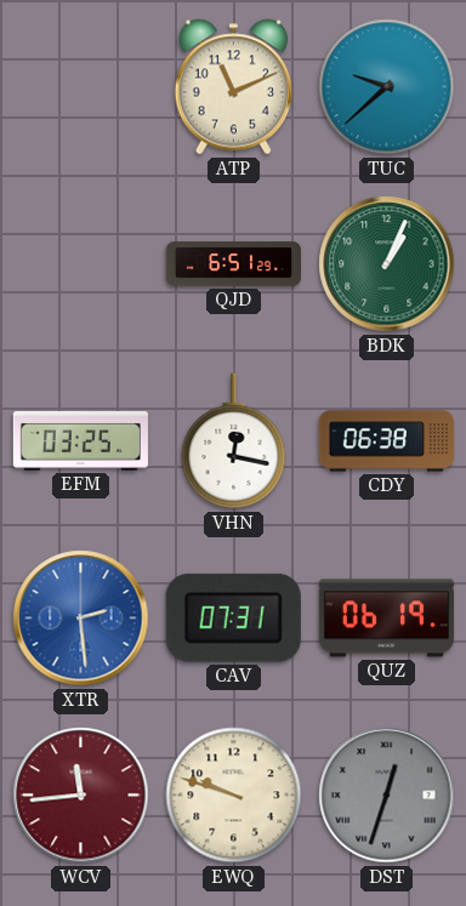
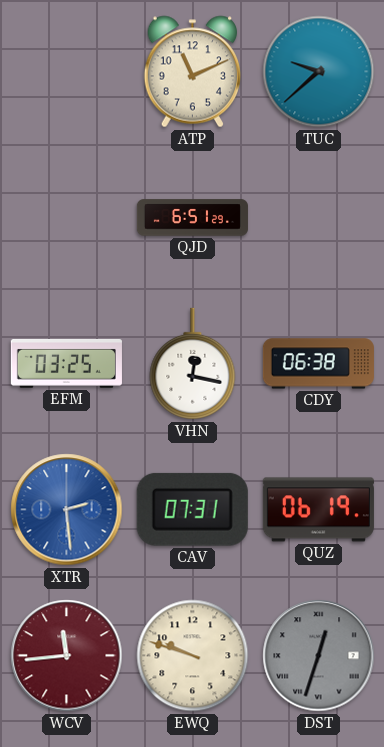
BDK: 1:04 -> none (387, 264)
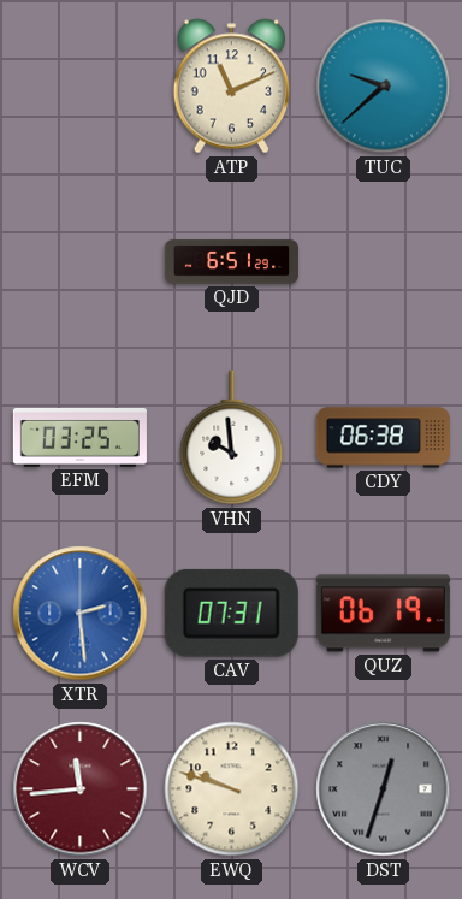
VHN: 12:17 -> 9:59 (232, 438)
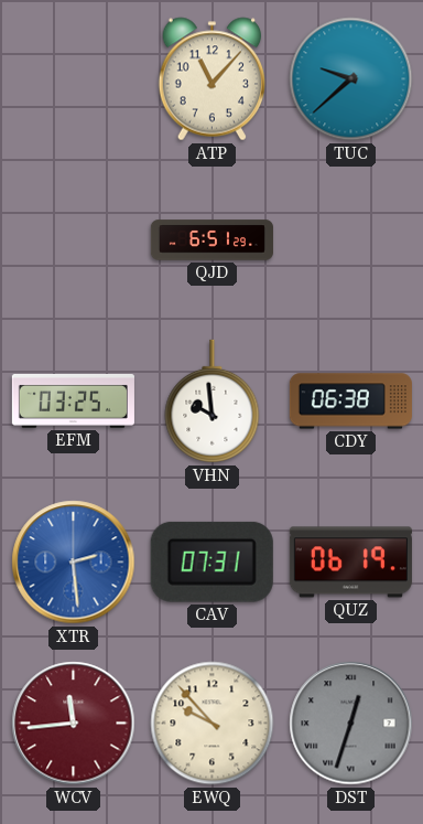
ATP: 11:11 -> 11:07 (213, 79)
EWQ: 9:48 -> 9:53 (213, 724)
